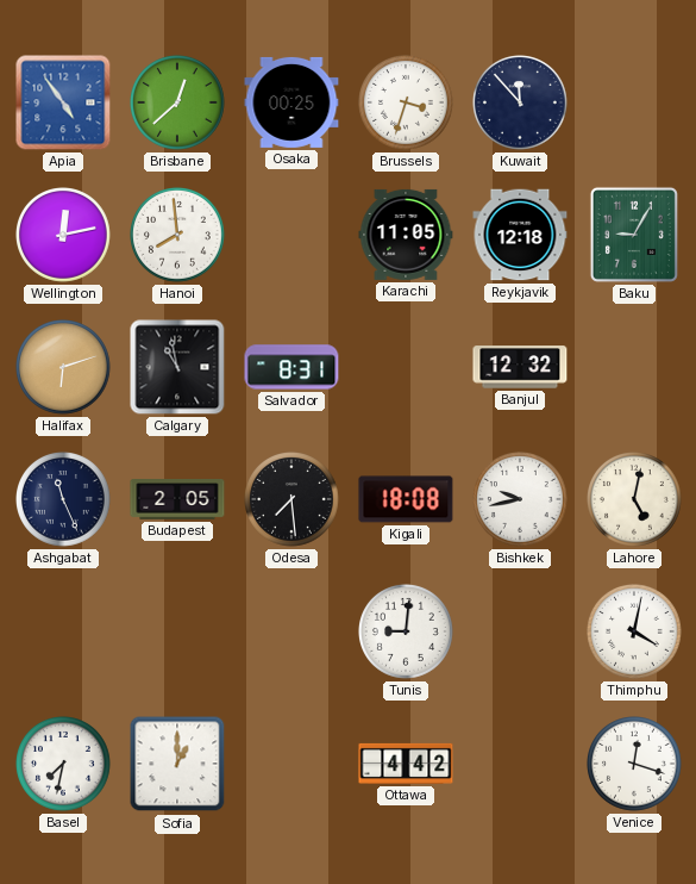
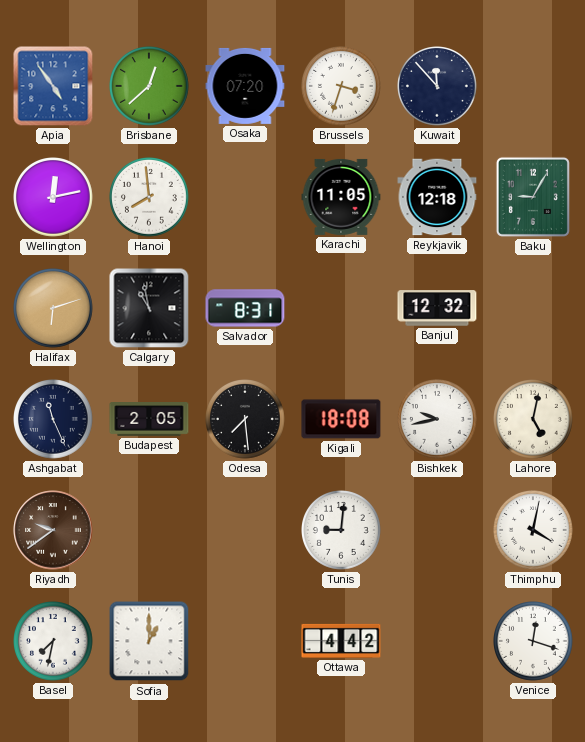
Osaka: 00:25 -> 07:20 (245, 86)
Riyadh: none -> 9:39 (53, 530)
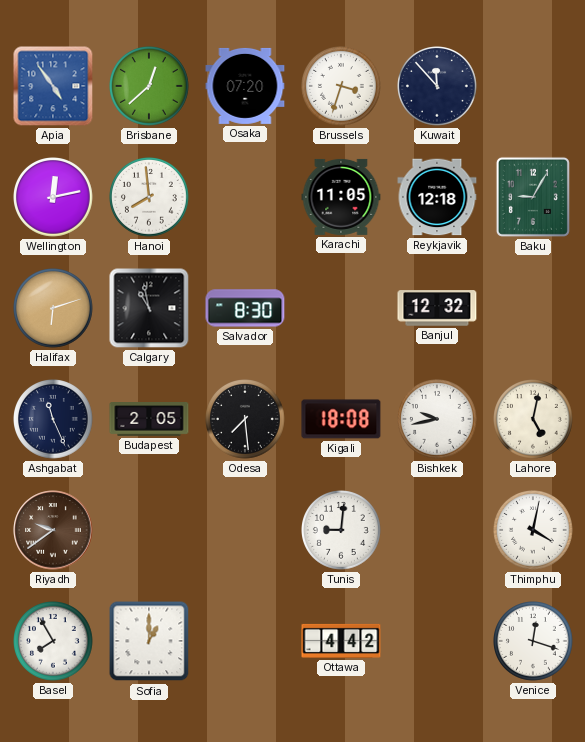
Salvador: 8:31 -> 8:30 (245, 308)
Basel: 7:32 -> 7:55 (54, 642)
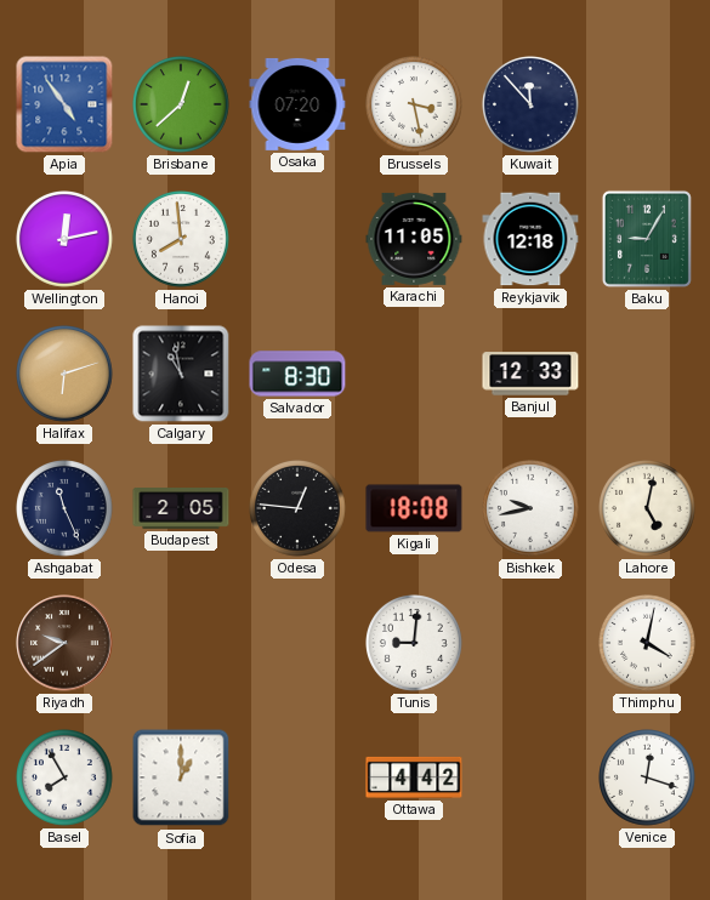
Brussels: 3:33 -> 3:28 (415, 106)
Banjul: 12:32 -> 12:33 (530, 374)
Odesa: 7:29 -> 12:46 (299, 509)
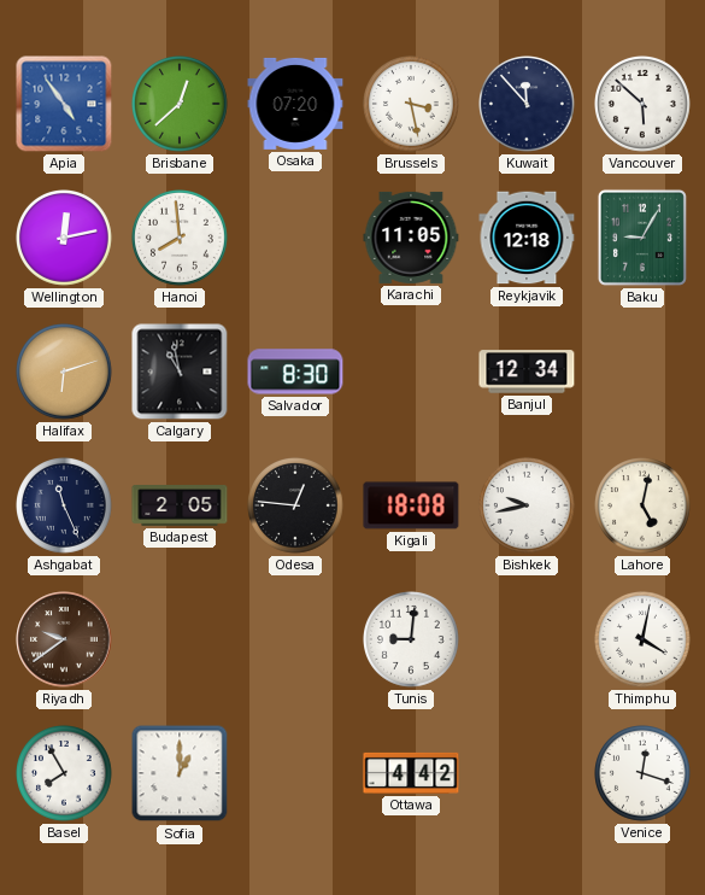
Vancouver: none -> 5:52 (644, 105)
Banjul: 12:33 -> 12:34 (527, 372)
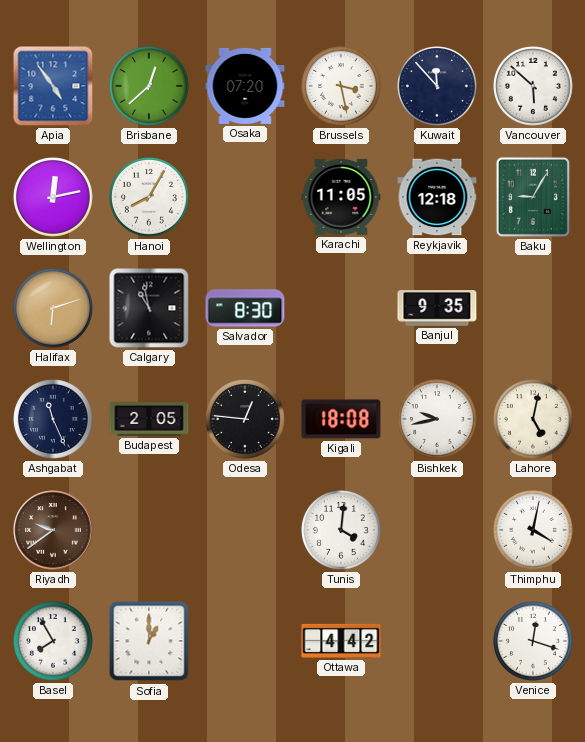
Hanoi: 7:59 -> 8:05 (150, 198)
Banjul: 12:34 -> 9:35 (437, 308)
Tunis: 9:01 -> 4:01 (342, 531)
